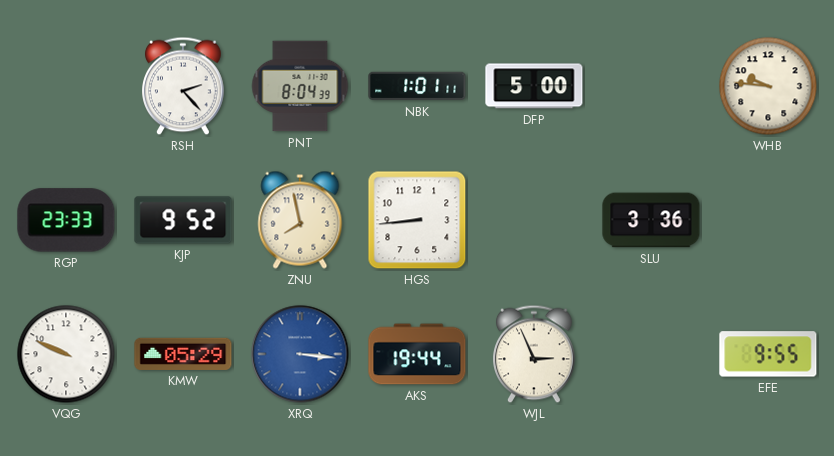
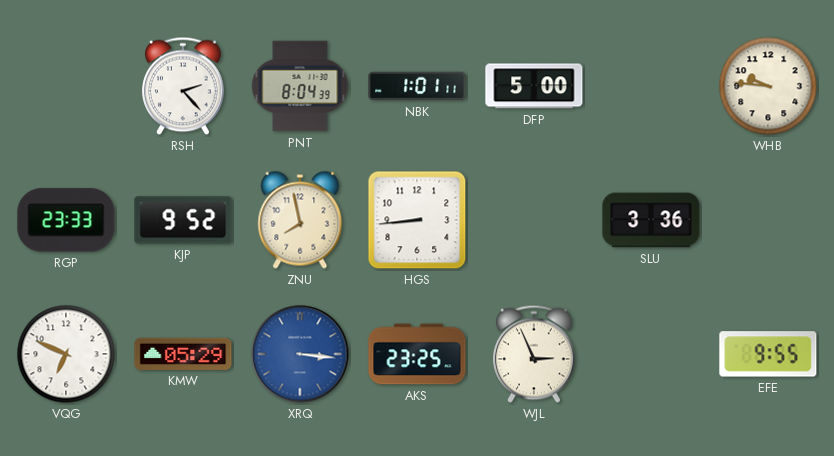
VQG: 9:49 -> 6:49 (66, 354)
AKS: 19:44 -> 23:25 (417, 354)
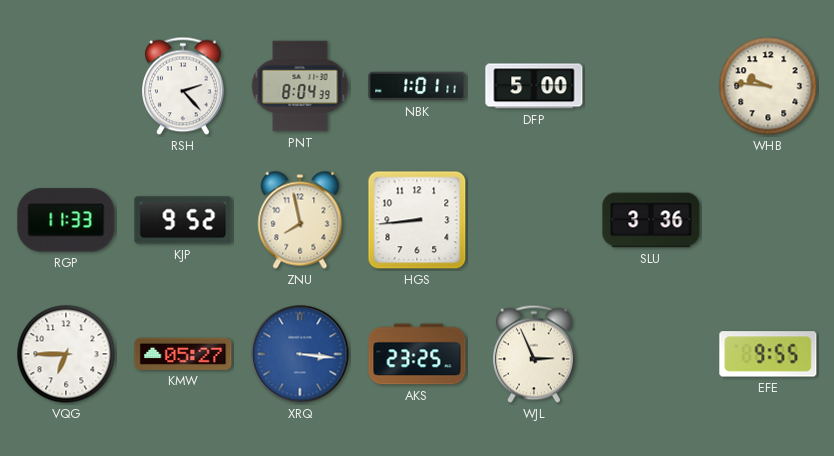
RGP: 23:33 -> 11:33 (66, 220)
VQG: 6:49 -> 6:45 (66, 354)
KMW: 05:29 -> 05:27 (183, 354)
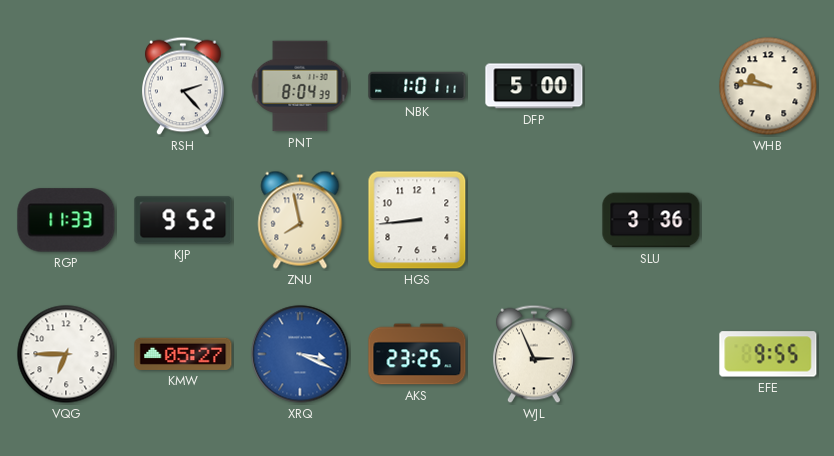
XRQ: 3:16 -> 3:19 (300, 354)
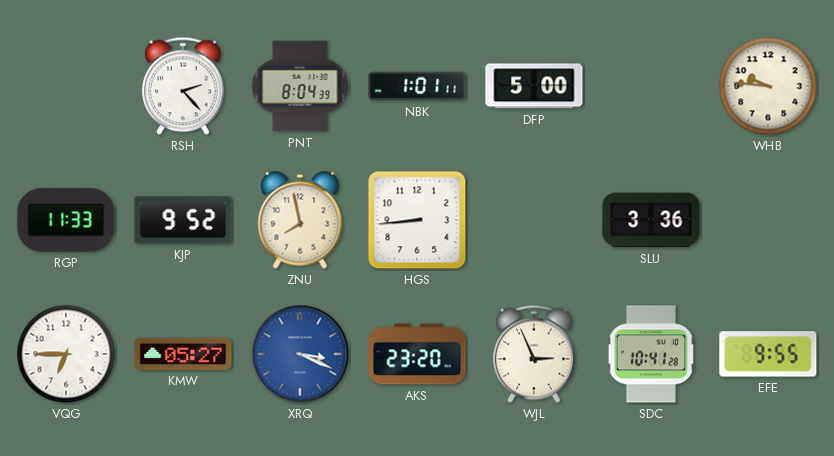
AKS: 23:25 -> 23:20 (417, 354)
SDC: none -> 10:41 (651, 354)
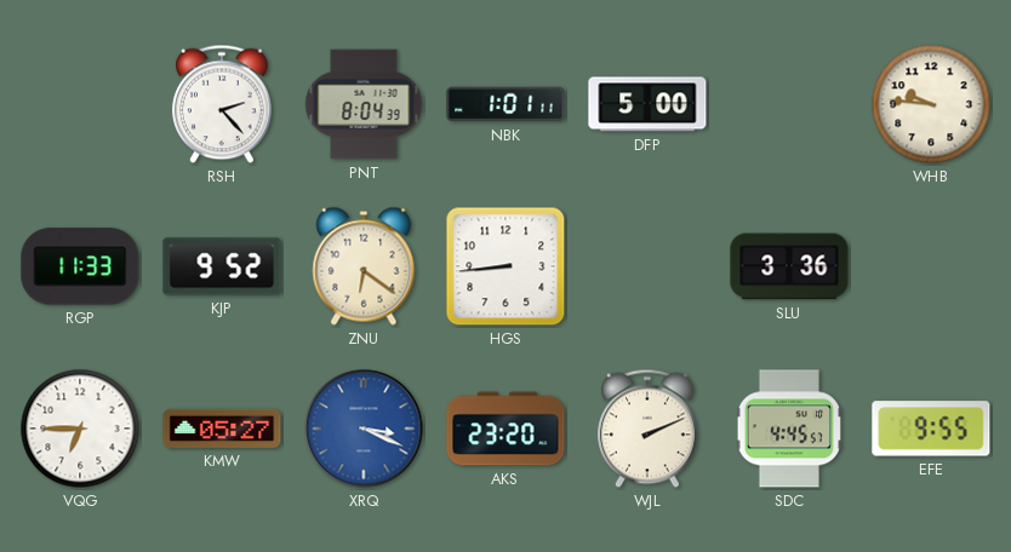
ZNU: 7:58 -> 6:21 (364, 266)
WJL: 2:56 -> 2:11 (649, 429)
SDC: 10:41 -> 4:45 (789, 429)
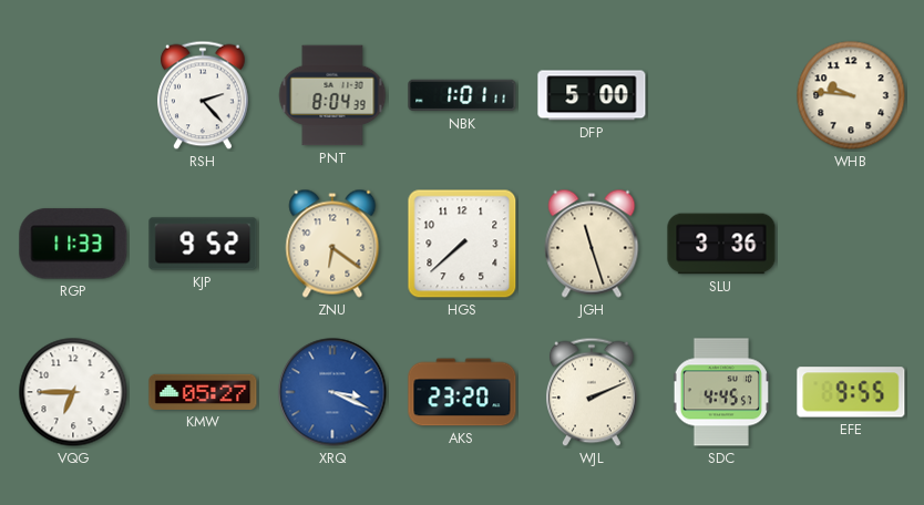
HGS: 8:44 -> 7:38 (462, 244)
JGH: none -> 11:27 (592, 244)
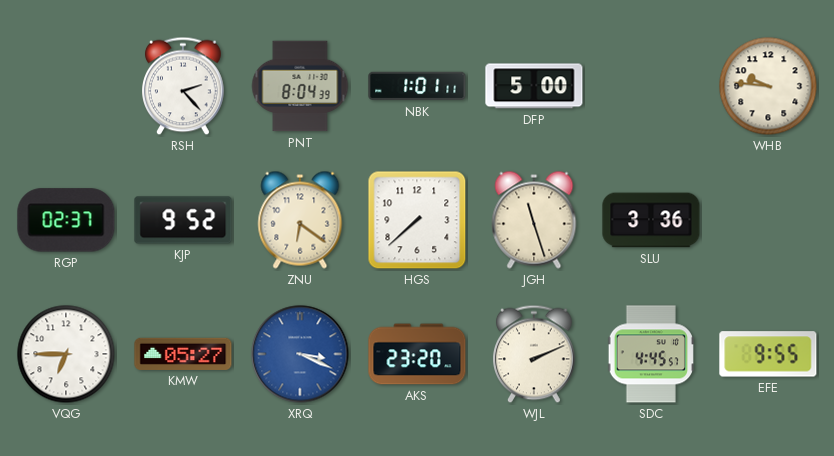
RGP: 11:33 -> 02:37 (66, 220)
